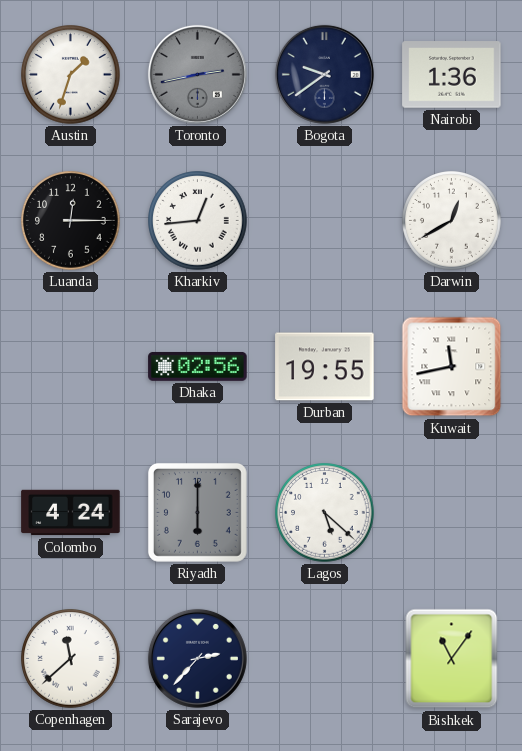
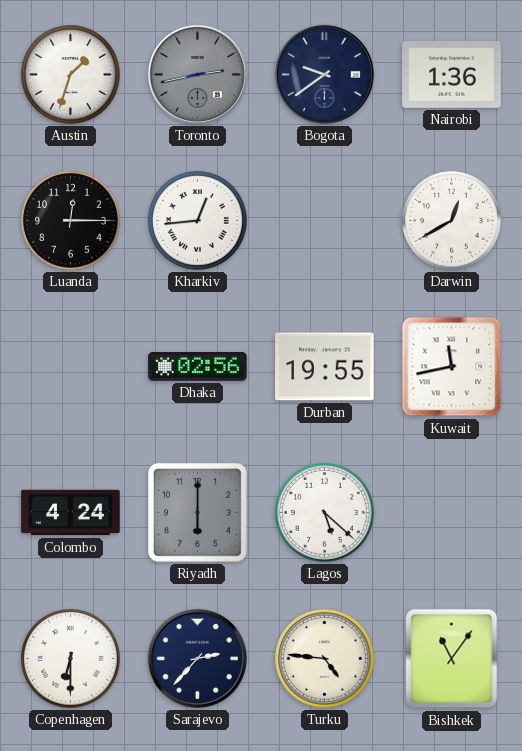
Copenhagen: 11:38 -> 6:30 (71, 659)
Turku: none -> 4:46 (325, 659)
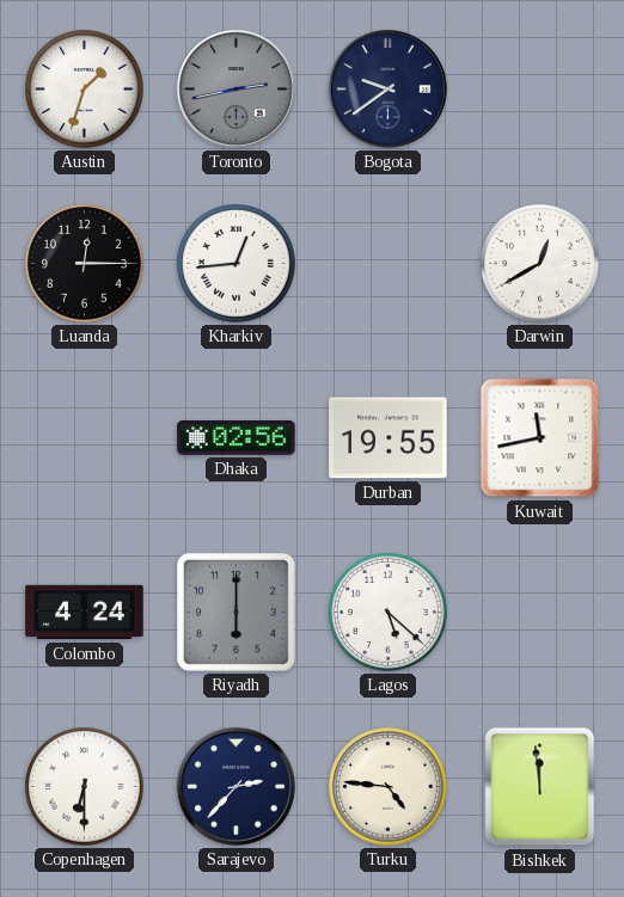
Nairobi: 1:36 -> none (452, 75)
Bishkek: 11:06 -> 11:59 (540, 787)
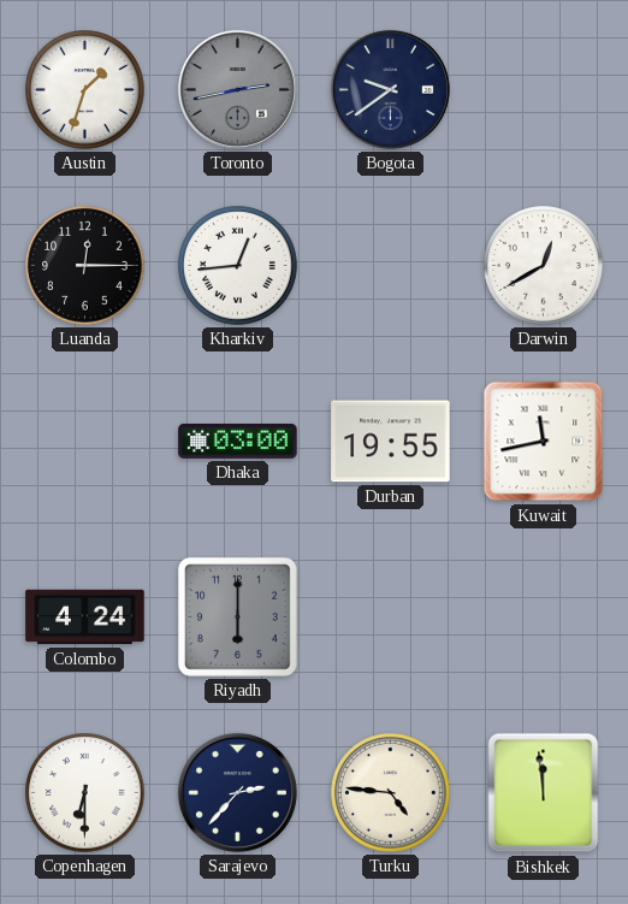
Dhaka: 02:56 -> 03:00 (238, 442)
Lagos: 5:22 -> none (389, 613)
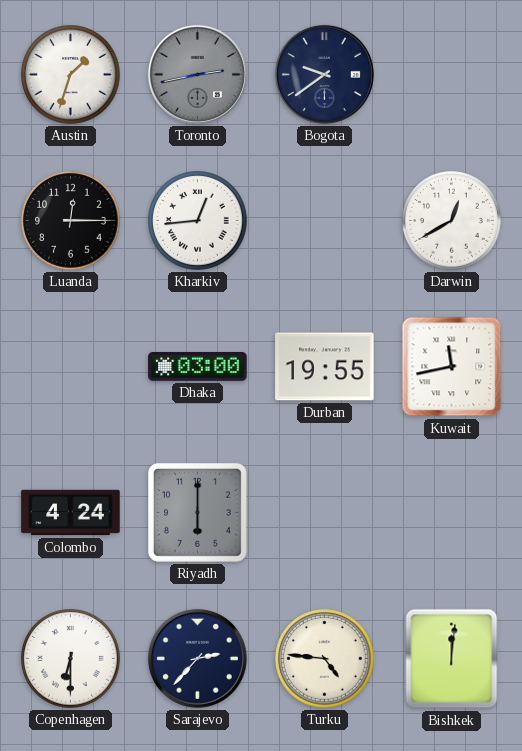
Bishkek: 11:59 -> 12:01 (452, 659)
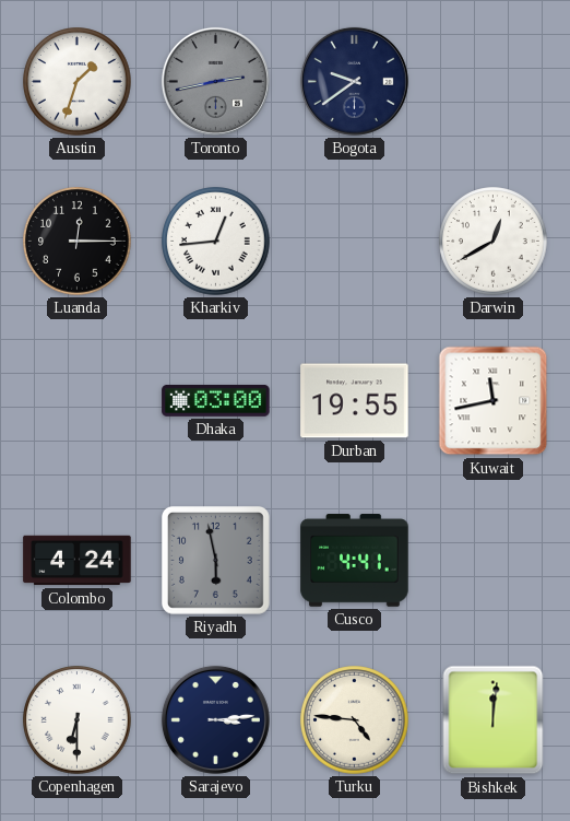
Riyadh: 6:00 -> 5:58 (215, 560)
Cusco: none -> 4:41 (355, 561)
Sarajevo: 2:37 -> 3:14 (215, 719)
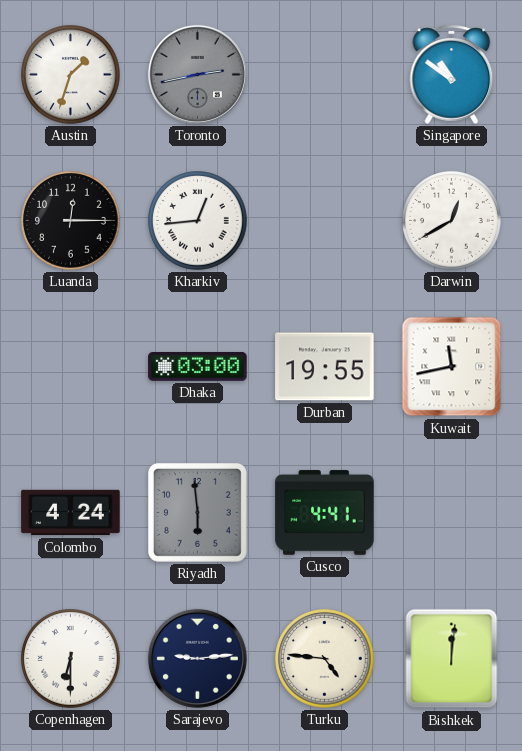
Bogota: 9:39 -> none (354, 81)
Singapore: none -> 10:51 (452, 74)
Riyadh: 5:58 -> 5:59 (197, 512)
Sarajevo: 3:14 -> 9:14 (197, 658)
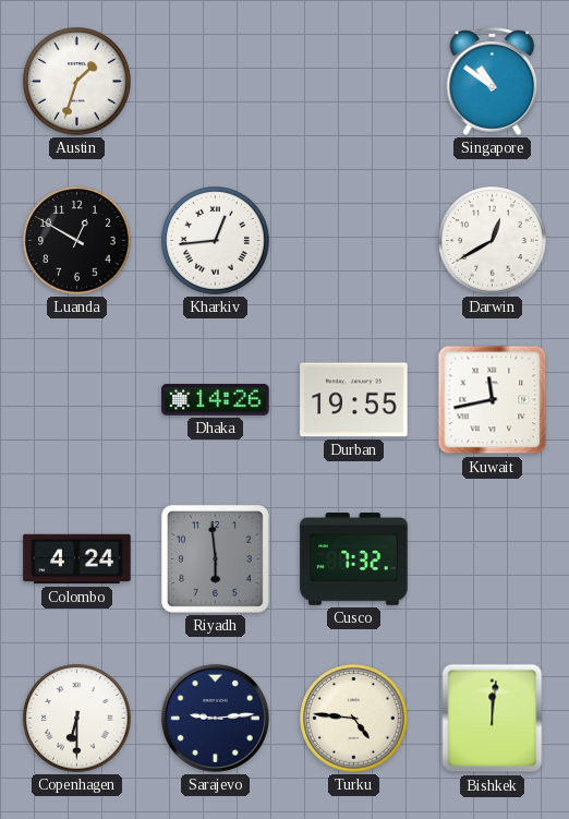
Toronto: 2:43 -> none (197, 74)
Luanda: 12:15 -> 12:50 (77, 241)
Dhaka: 03:00 -> 14:26 (216, 400)
Cusco: 4:41 -> 7:32 (354, 559)
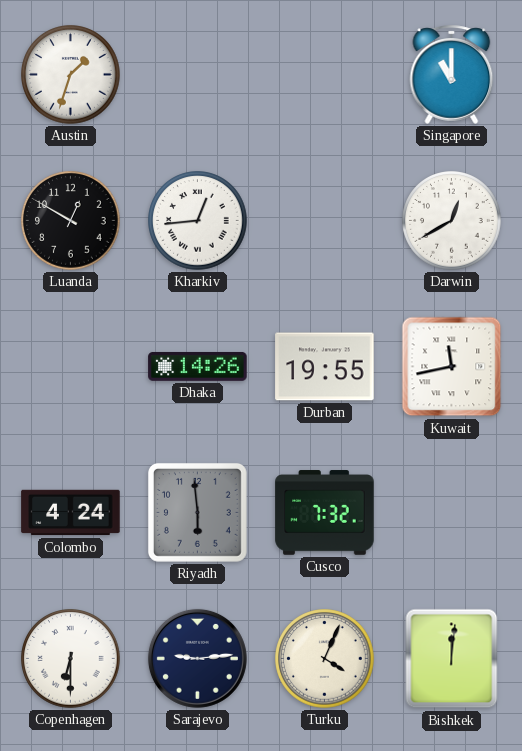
Singapore: 10:51 -> 11:00 (452, 74)
Turku: 4:46 -> 4:04 (325, 659)
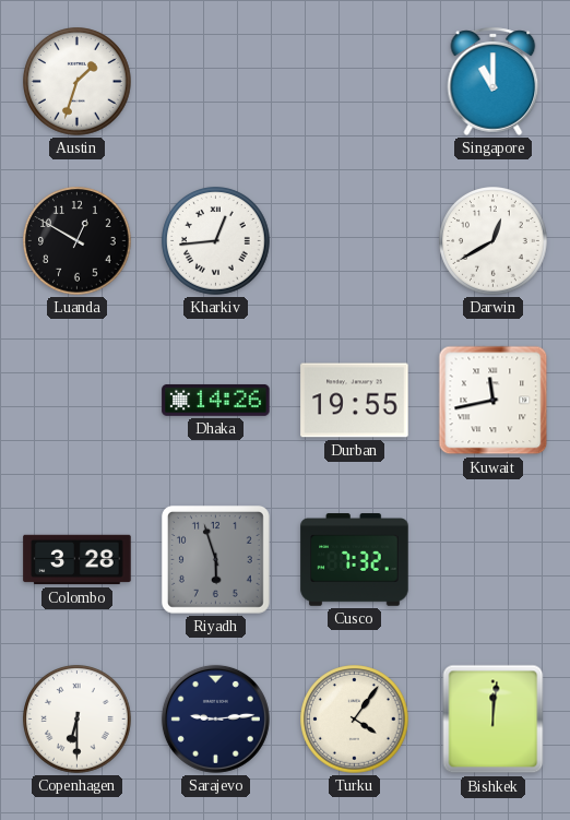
Colombo: 4:24 -> 3:28 (78, 560)
Riyadh: 5:59 -> 5:57 (215, 559)
Turku: 4:04 -> 4:06 (355, 720)
